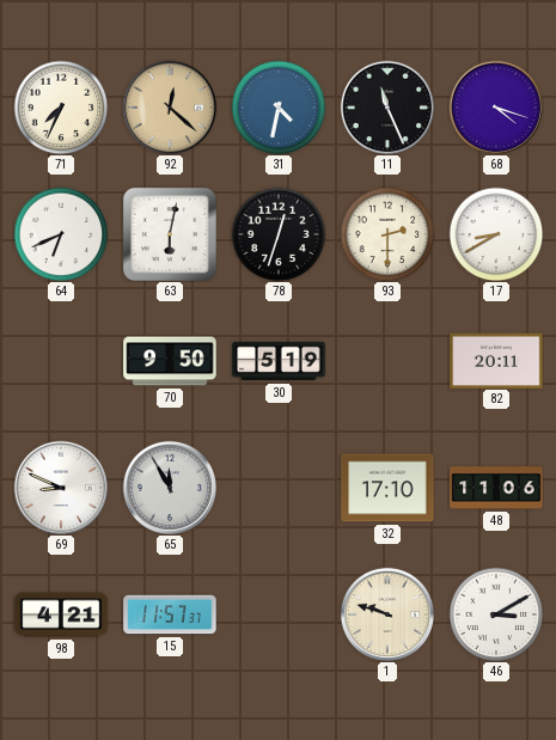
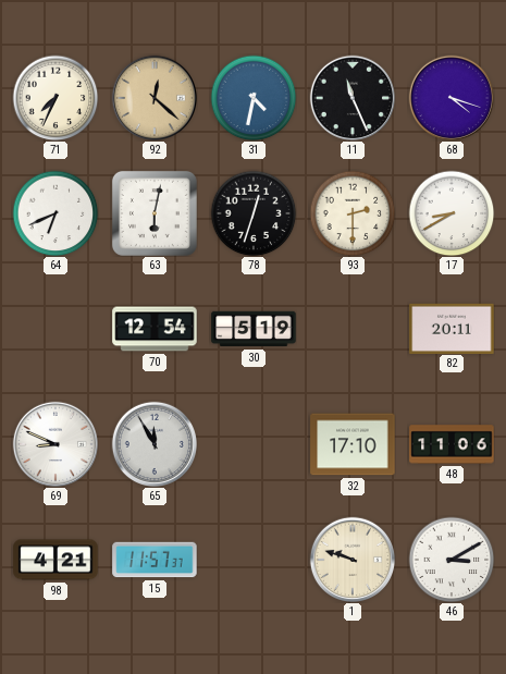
70: 9:50 -> 12:54 (155, 329)
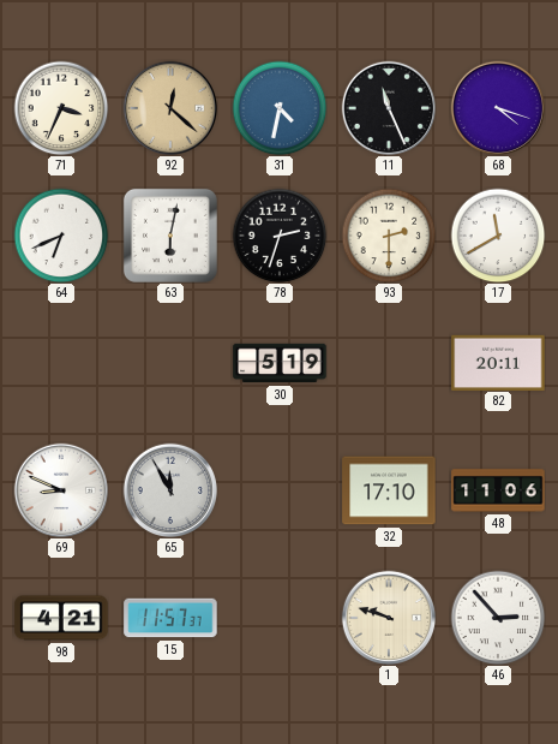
71: 7:34 -> 3:34 (61, 108)
78: 12:33 -> 2:33 (280, 236)
17: 8:40 -> 11:40 (498, 236)
70: 12:54 -> none (155, 329)
46: 3:10 -> 2:53 (498, 618)
